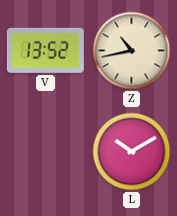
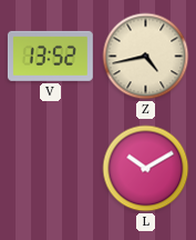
Z: 10:43 -> 4:43 (146, 57)
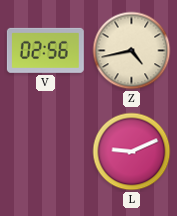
V: 13:52 -> 02:56 (45, 50)
L: 10:10 -> 9:11 (132, 152)
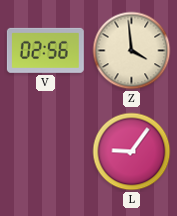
Z: 4:43 -> 3:59 (132, 51)
L: 9:11 -> 9:06 (132, 152)
